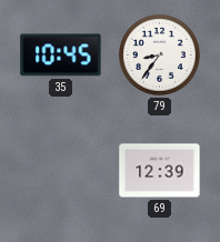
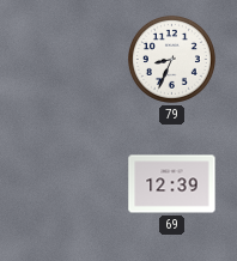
35: 10:45 -> none (61, 56)
79: 8:36 -> 8:34 (171, 59)
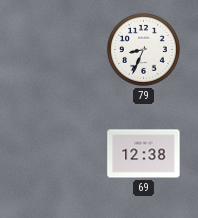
69: 12:39 -> 12:38 (144, 154)
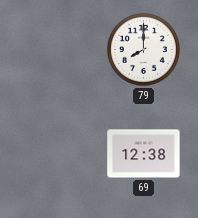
79: 8:34 -> 8:00 (143, 49)
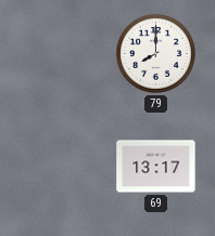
69: 12:38 -> 13:17 (156, 167)
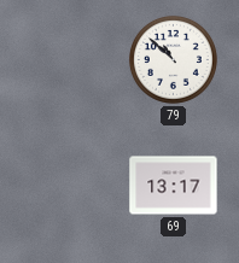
79: 8:00 -> 10:52 (173, 59)
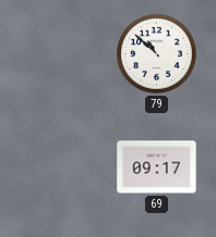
69: 13:17 -> 09:17 (157, 167)
